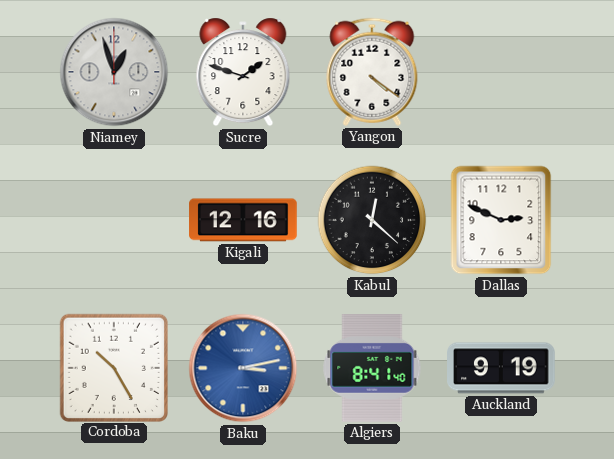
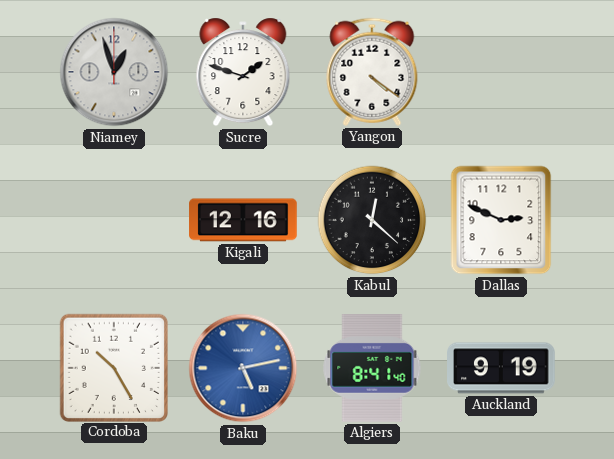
Baku: 3:13 -> 5:13 (243, 368)
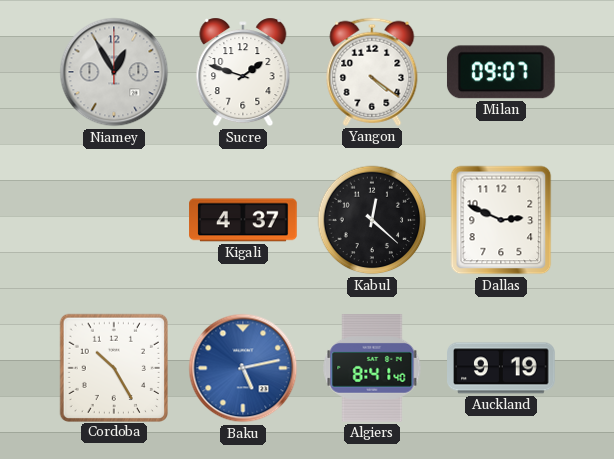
Niamey: 12:57 -> 12:55 (114, 72)
Milan: none -> 09:07 (501, 72)
Kigali: 12:16 -> 4:37 (243, 220)
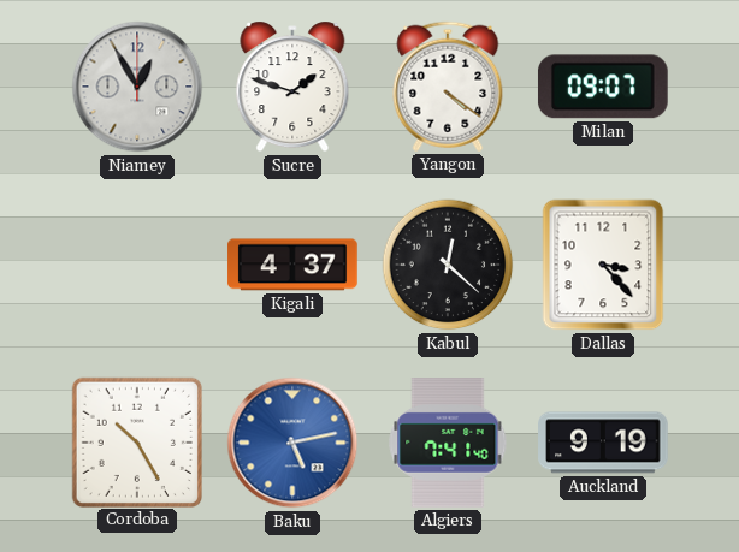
Dallas: 2:49 -> 3:23 (603, 265)
Algiers: 8:41 -> 7:41 (448, 444)
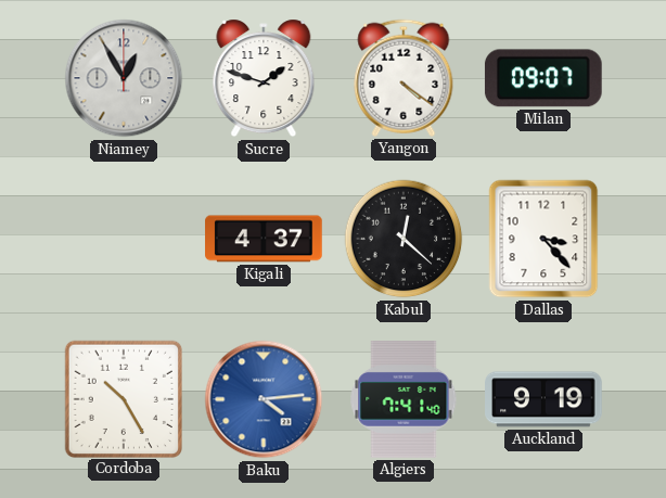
Baku: 5:13 -> 4:14 (264, 399)
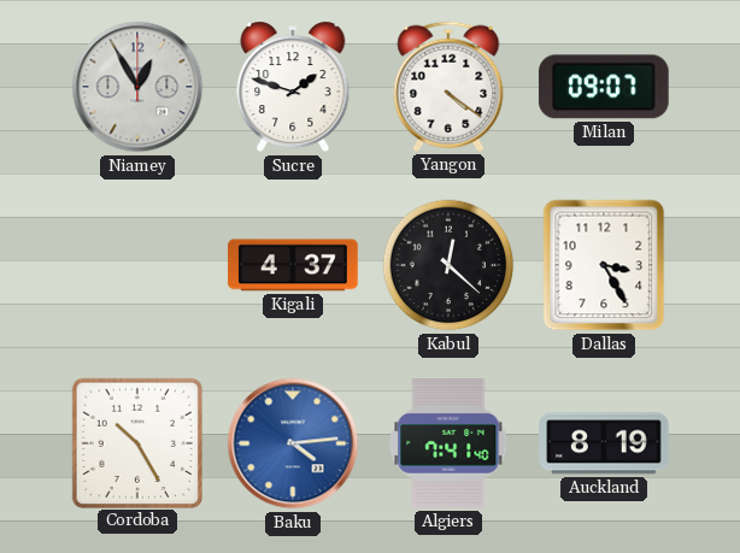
Dallas: 3:23 -> 3:25 (604, 265)
Auckland: 9:19 -> 8:19 (604, 443)
